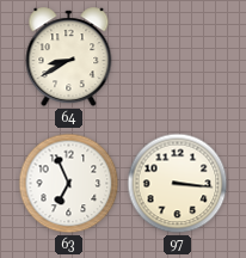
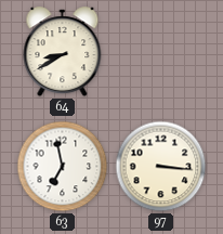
63: 6:56 -> 6:58 (63, 167)
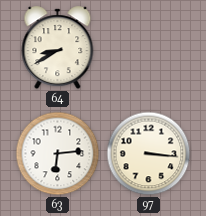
63: 6:58 -> 6:14 (58, 154)
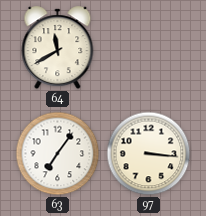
64: 8:40 -> 11:40 (58, 48)
63: 6:14 -> 7:06 (58, 154)
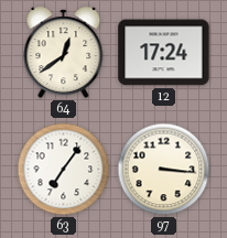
64: 11:40 -> 12:39 (64, 53)
12: none -> 17:24 (164, 53)
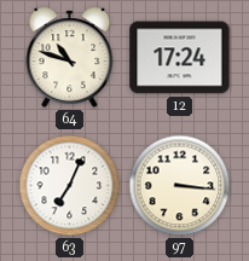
64: 12:39 -> 10:48 (70, 58)
63: 7:06 -> 7:04 (70, 186)
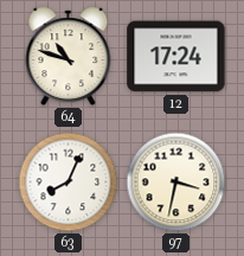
63: 7:04 -> 8:04 (69, 183)
97: 3:16 -> 3:32 (176, 183)
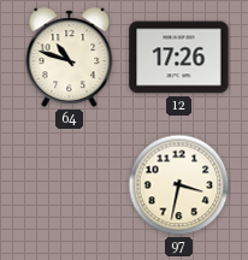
12: 17:24 -> 17:26 (179, 58)
63: 8:04 -> none (69, 183)
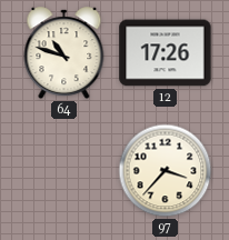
97: 3:32 -> 3:37 (166, 171)
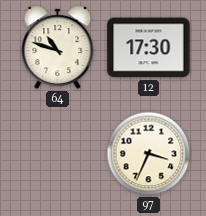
12: 17:26 -> 17:30 (149, 48)
97: 3:37 -> 3:34 (149, 154)
